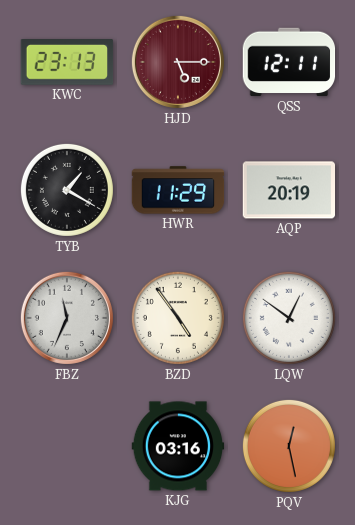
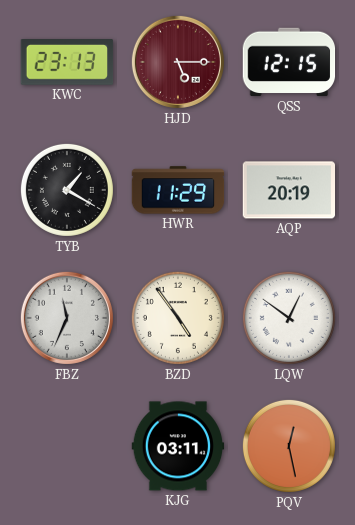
QSS: 12:11 -> 12:15 (289, 62)
KJG: 03:16 -> 03:11 (178, 446)
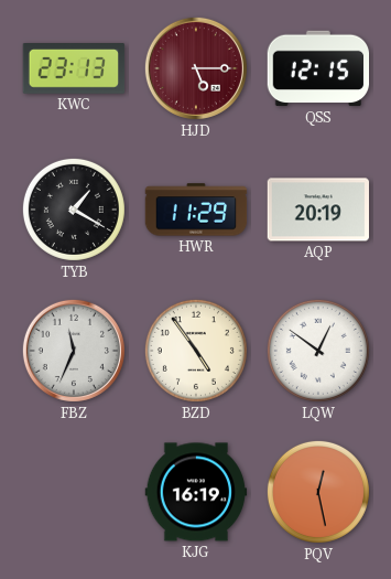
KJG: 03:11 -> 16:19 (196, 492)
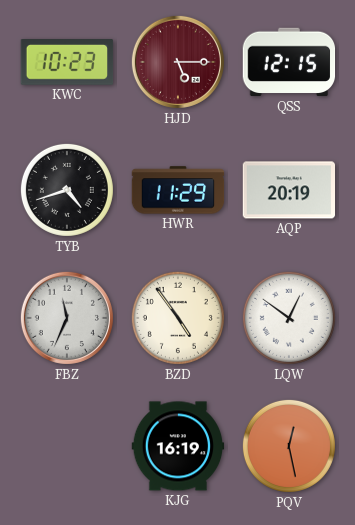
KWC: 23:13 -> 10:23 (67, 63)
TYB: 1:20 -> 4:42 (67, 190)
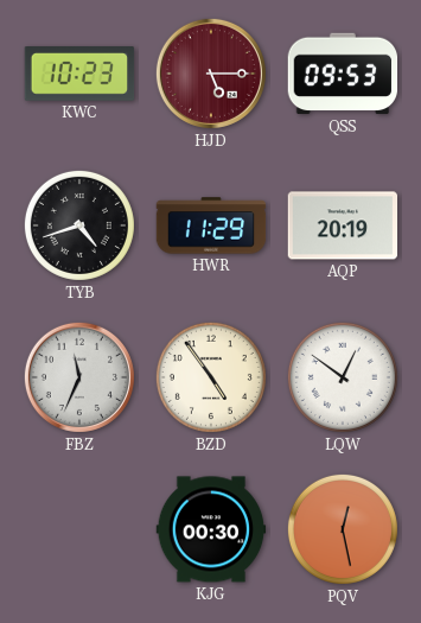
QSS: 12:15 -> 09:53 (343, 74)
KJG: 16:19 -> 00:30 (211, 529)
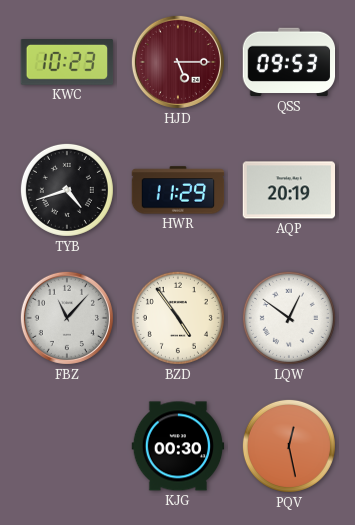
FBZ: 11:34 -> 11:07 (67, 318)
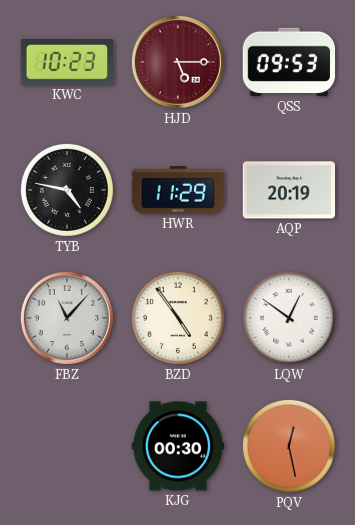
TYB: 4:42 -> 4:47 (67, 190)
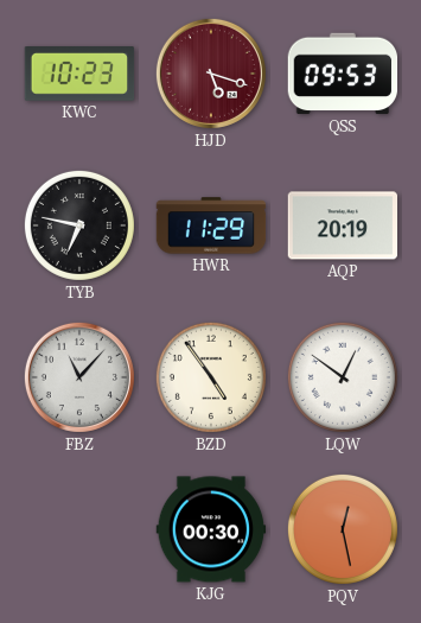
HJD: 5:15 -> 5:18 (211, 74)
TYB: 4:47 -> 6:47 (79, 225)
